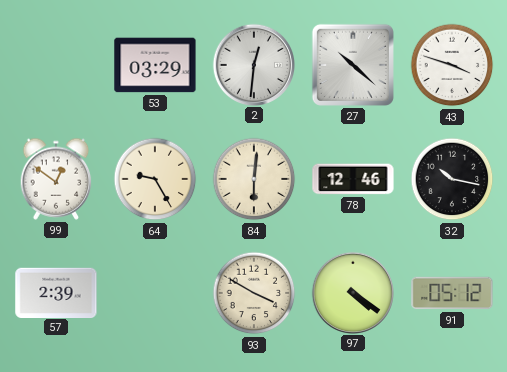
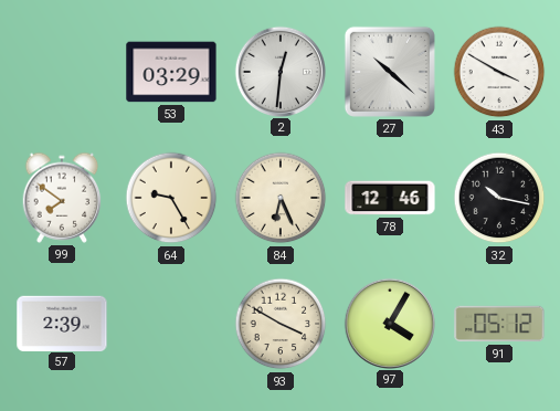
43: 3:48 -> 3:50 (499, 72)
99: 12:51 -> 7:51 (62, 198)
84: 6:01 -> 6:26 (281, 198)
97: 4:21 -> 4:05 (389, 323)
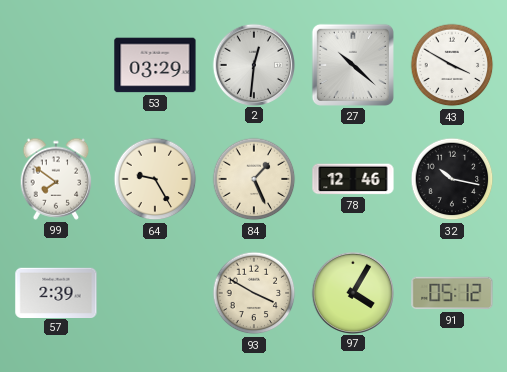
84: 6:26 -> 1:26 (254, 179)
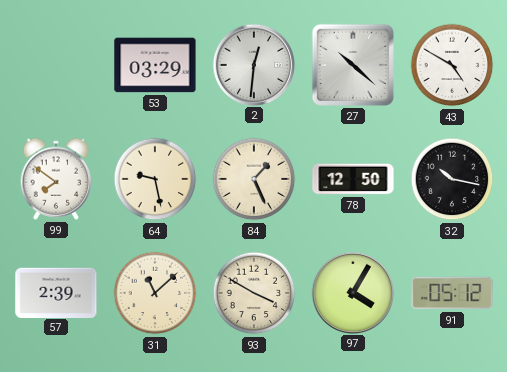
43: 3:50 -> 4:50 (452, 65)
64: 9:25 -> 9:28 (155, 179)
78: 12:46 -> 12:50 (353, 179)
31: none -> 11:08 (155, 293)
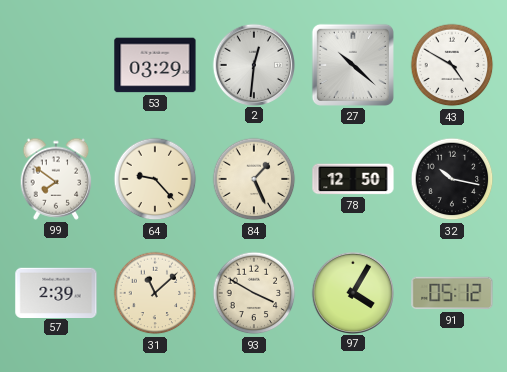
64: 9:28 -> 9:23 (155, 179)
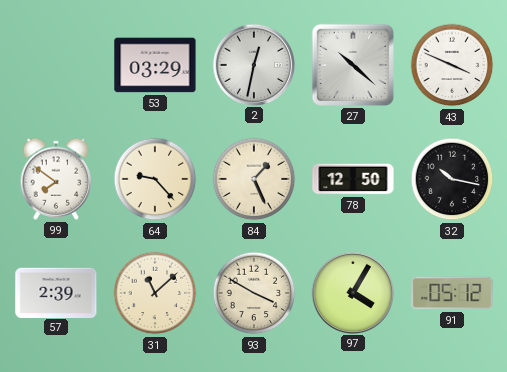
2: 12:31 -> 12:32 (253, 64)
43: 4:50 -> 3:49 (452, 65)
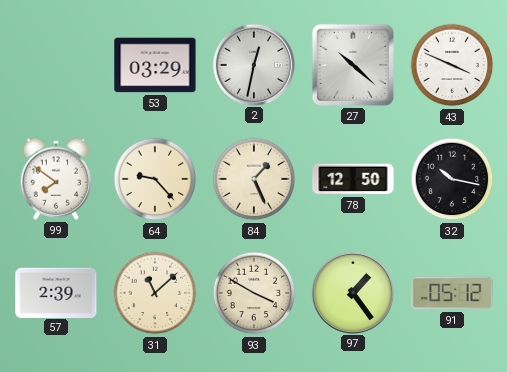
97: 4:05 -> 1:24 (352, 292)
